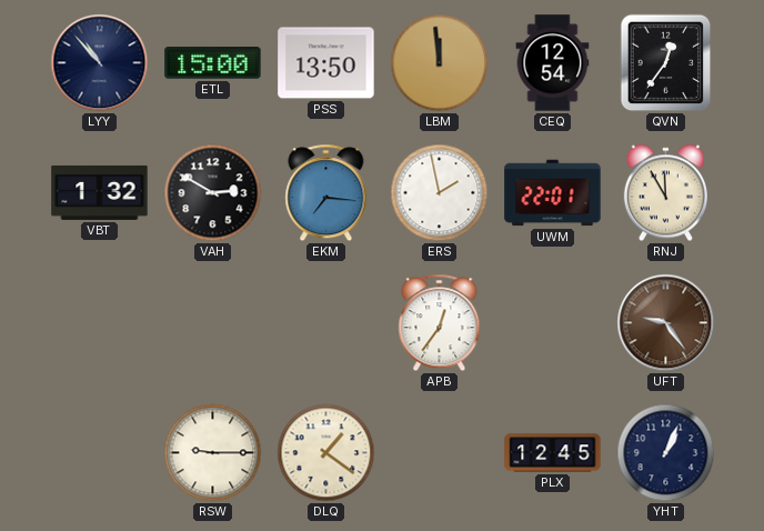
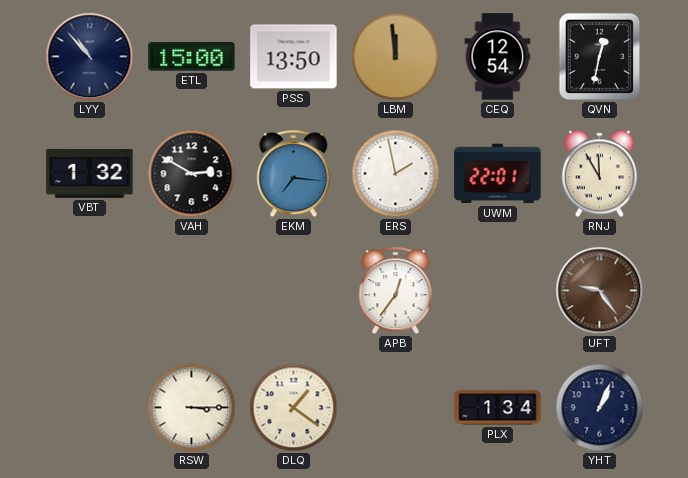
QVN: 12:36 -> 12:32 (600, 57)
RSW: 9:15 -> 3:15 (192, 408)
PLX: 12:45 -> 1:34 (498, 408)
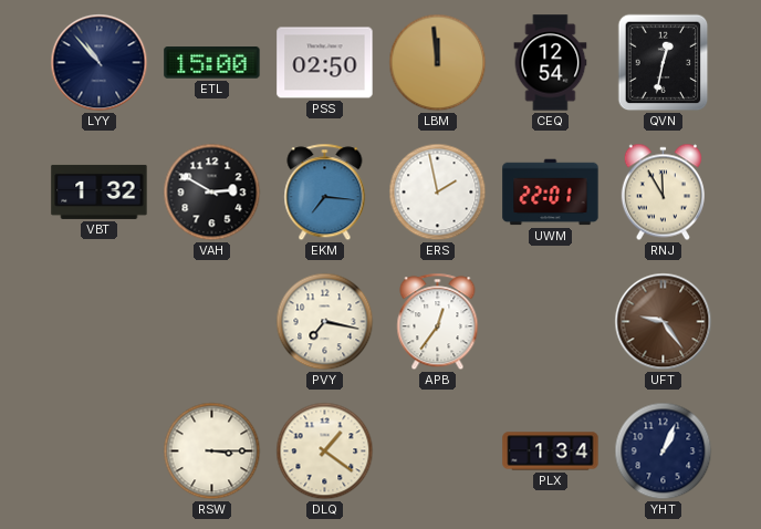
PSS: 13:50 -> 02:50 (325, 63)
PVY: none -> 7:17 (325, 322)
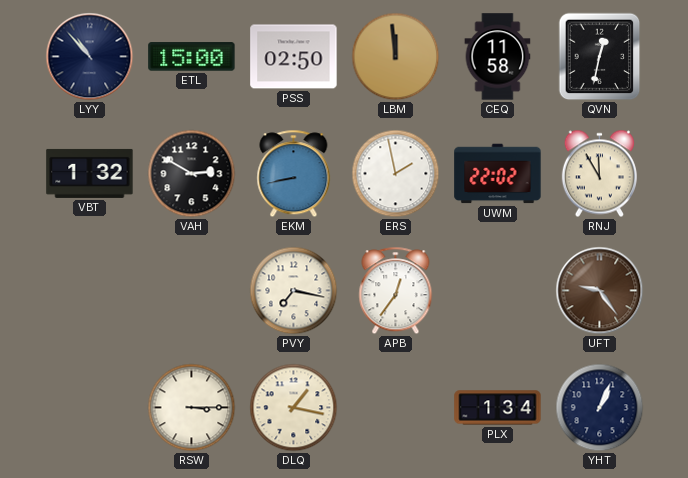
CEQ: 12:54 -> 11:58 (498, 57)
EKM: 7:16 -> 8:43 (294, 174)
UWM: 22:01 -> 22:02 (498, 174)
DLQ: 1:21 -> 1:17 (294, 408)
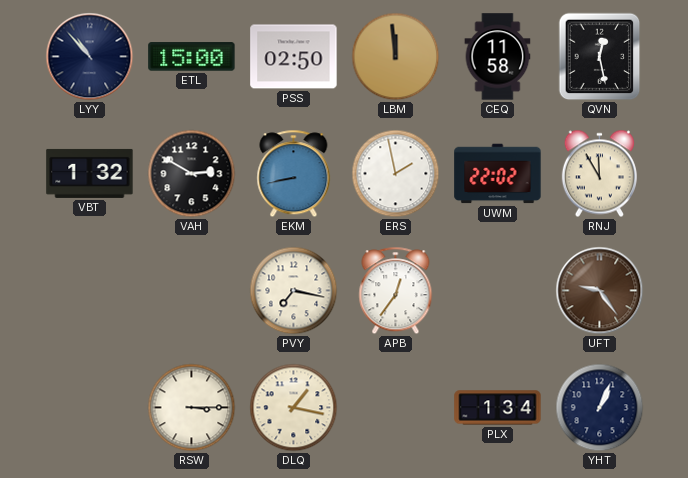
QVN: 12:32 -> 12:28 (600, 57)
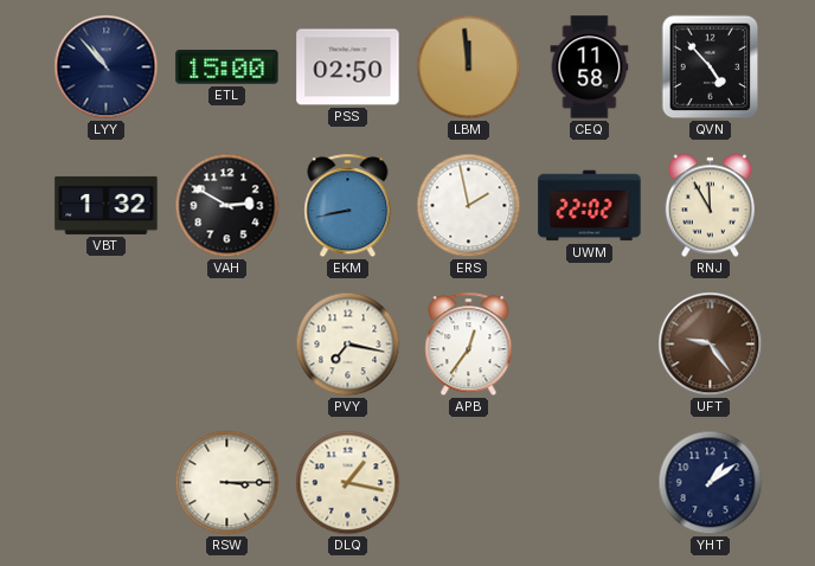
QVN: 12:28 -> 4:53 (711, 67)
PLX: 1:34 -> none (498, 408)
YHT: 1:04 -> 1:09 (711, 483)
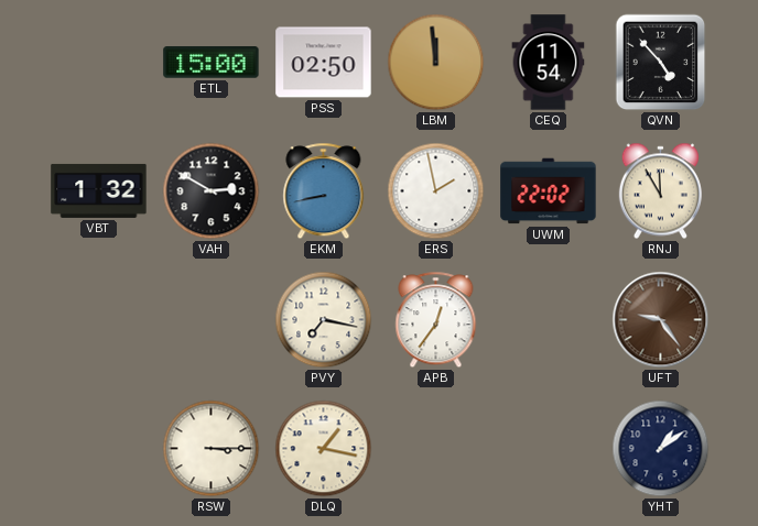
LYY: 10:53 -> none (107, 67)
CEQ: 11:58 -> 11:54 (549, 63)
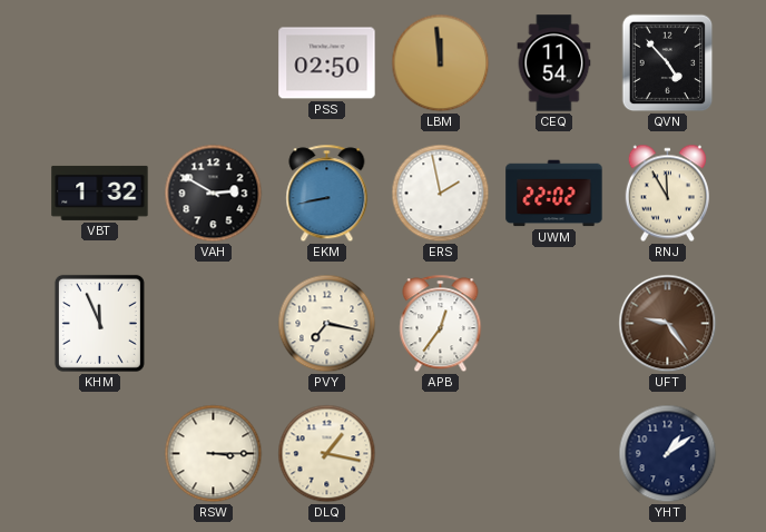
ETL: 15:00 -> none (212, 63)
KHM: none -> 11:56 (99, 323)
